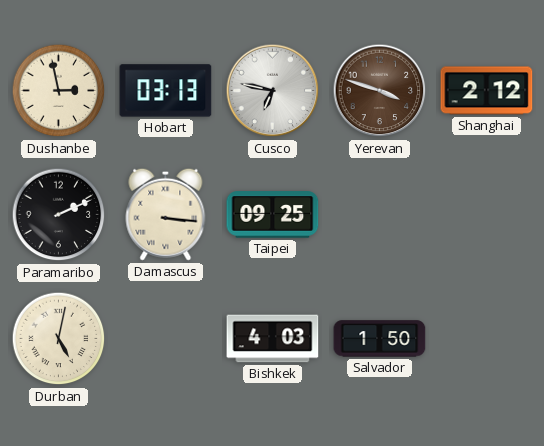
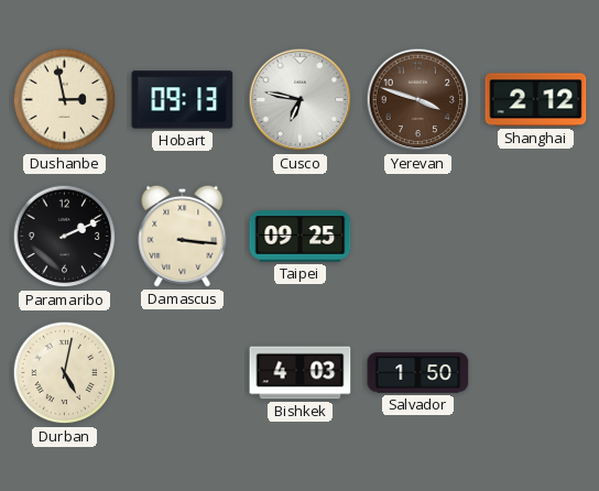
Hobart: 03:13 -> 09:13 (183, 100)
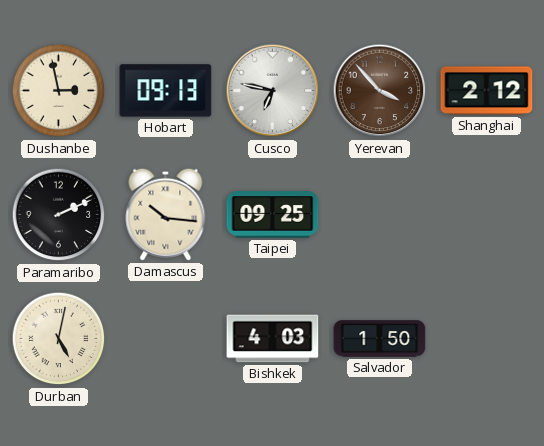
Yerevan: 3:48 -> 3:53 (380, 91)
Damascus: 3:16 -> 10:16 (166, 214)
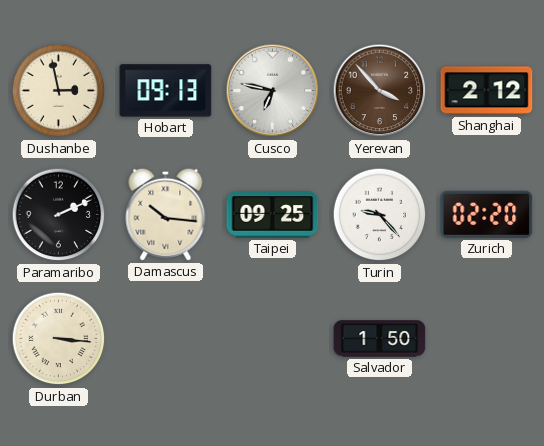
Turin: none -> 9:23 (380, 215)
Zurich: none -> 02:20 (487, 214)
Durban: 5:02 -> 3:16 (59, 339)
Bishkek: 4:03 -> none (273, 339)
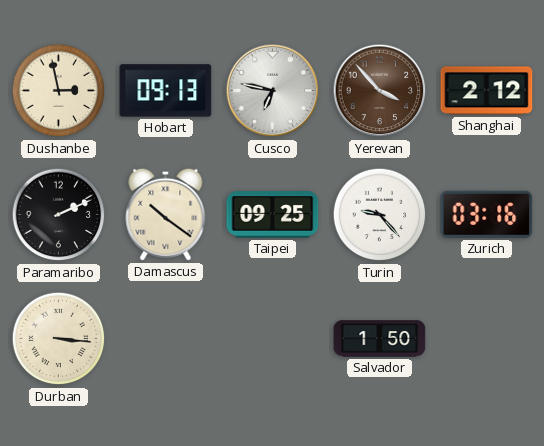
Damascus: 10:16 -> 10:21 (166, 214)
Zurich: 02:20 -> 03:16 (487, 214)
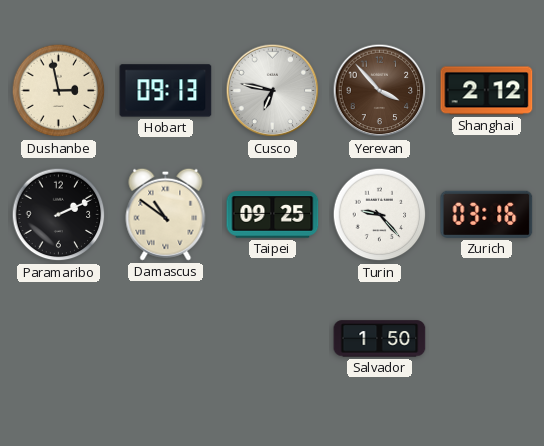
Damascus: 10:21 -> 10:51 (166, 214)
Durban: 3:16 -> none (59, 339)
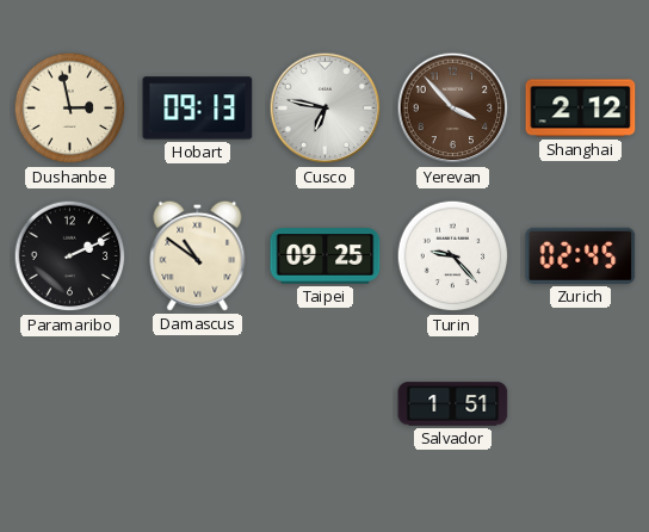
Zurich: 03:16 -> 02:45 (581, 255)
Salvador: 1:50 -> 1:51 (453, 404)
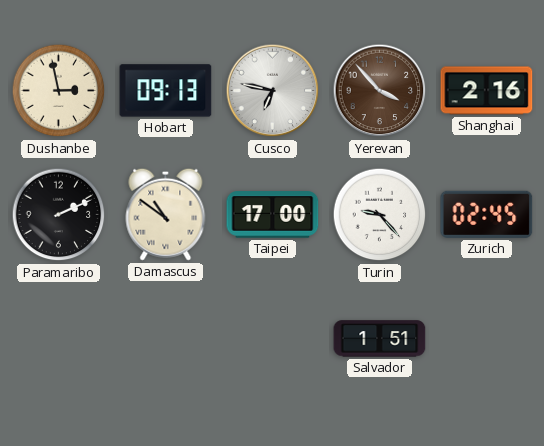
Shanghai: 2:12 -> 2:16 (487, 91)
Taipei: 09:25 -> 17:00 (273, 215)
